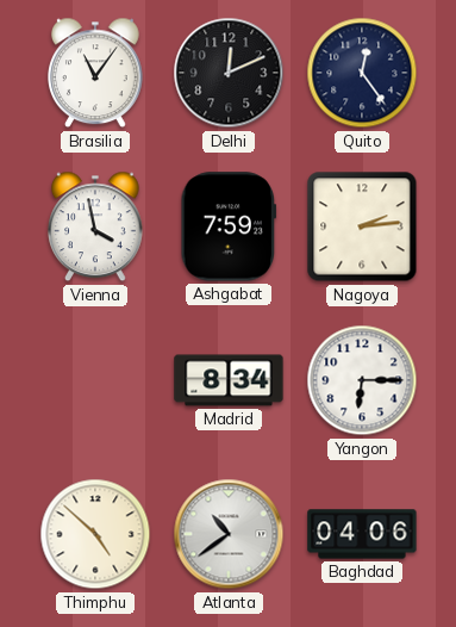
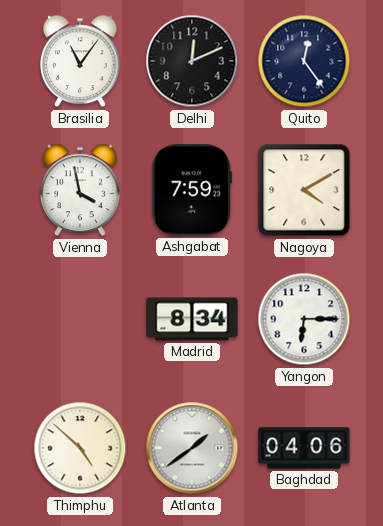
Nagoya: 2:14 -> 4:10 (304, 190)
Atlanta: 10:39 -> 1:39 (192, 448)
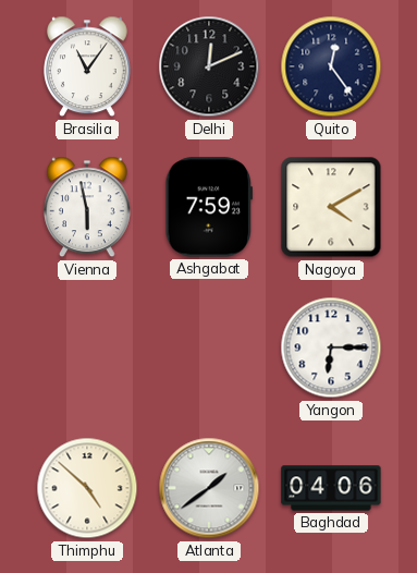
Vienna: 3:58 -> 5:58 (88, 207)
Madrid: 8:34 -> none (192, 319)
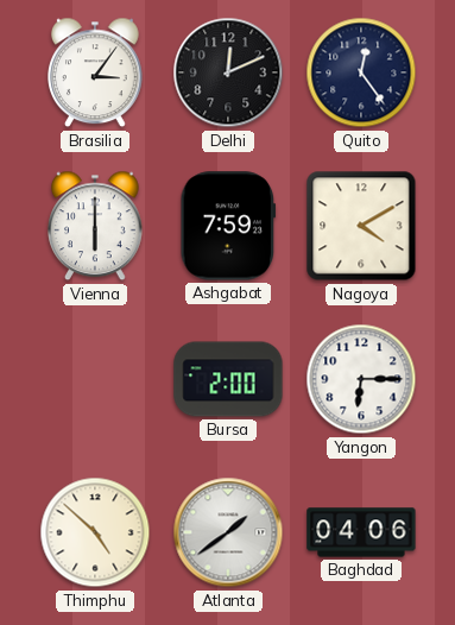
Brasilia: 11:06 -> 3:06 (96, 72)
Vienna: 5:58 -> 6:00 (96, 226)
Bursa: none -> 2:00 (228, 379)
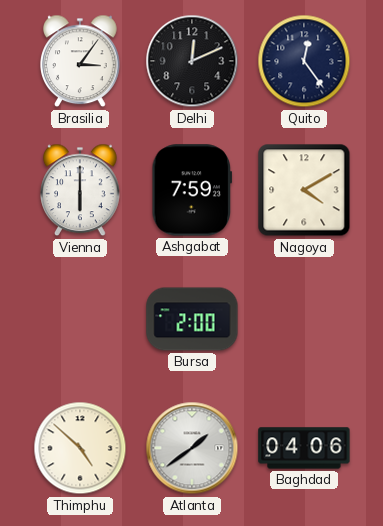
Yangon: 6:15 -> none (361, 379)
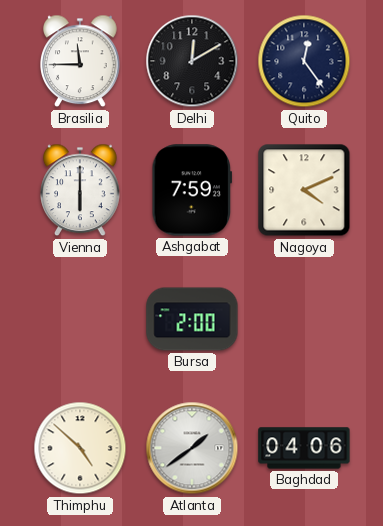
Brasilia: 3:06 -> 11:45 (81, 61)
Delhi: 12:11 -> 12:10 (192, 61)
Nagoya: 4:10 -> 4:11 (304, 190)
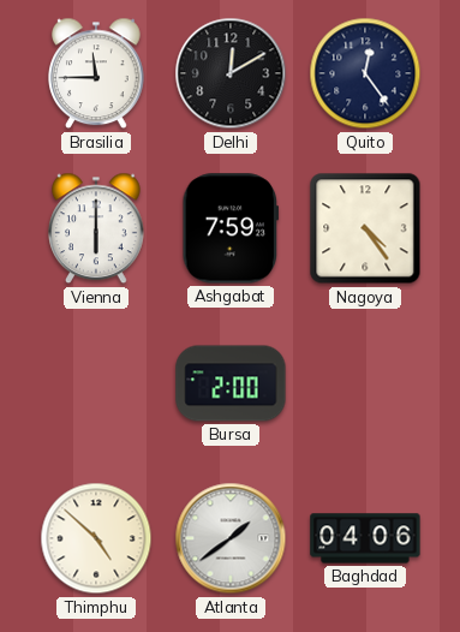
Nagoya: 4:11 -> 4:24 (365, 228)
